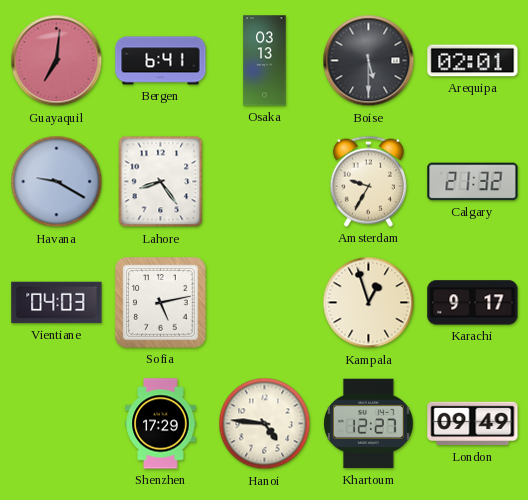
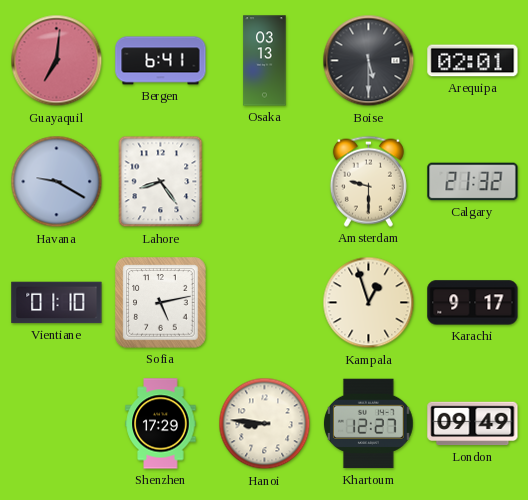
Amsterdam: 9:35 -> 9:30 (368, 181)
Vientiane: 04:03 -> 01:10 (57, 303)
Hanoi: 4:46 -> 8:46 (265, 424)
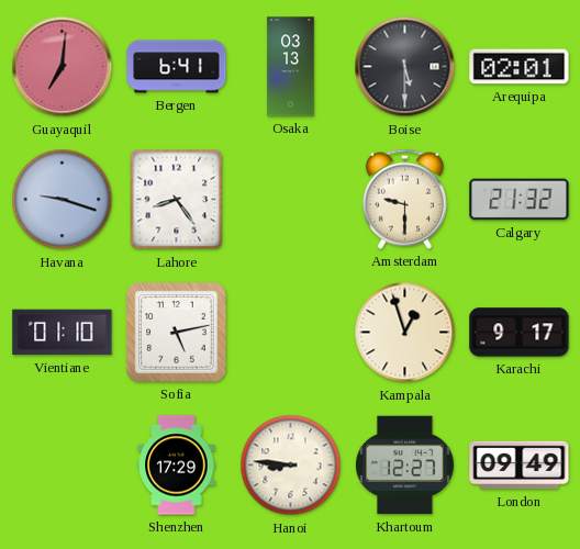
Havana: 9:20 -> 9:18 (63, 200)
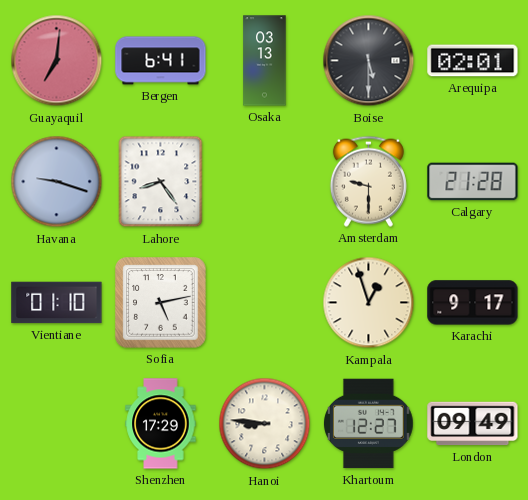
Calgary: 21:32 -> 21:28 (473, 182)
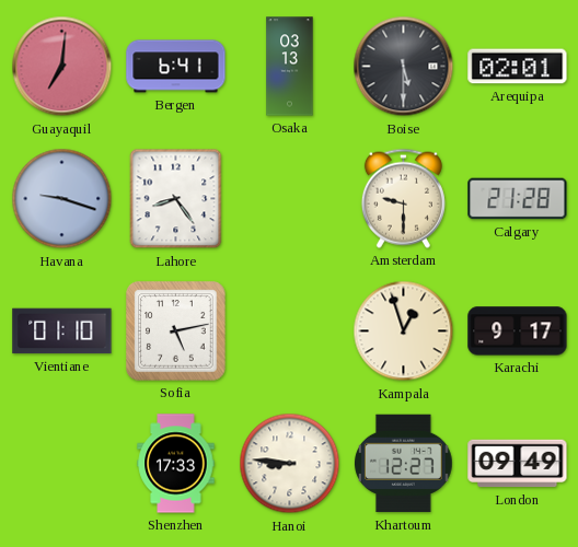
Shenzhen: 17:29 -> 17:33 (176, 464)
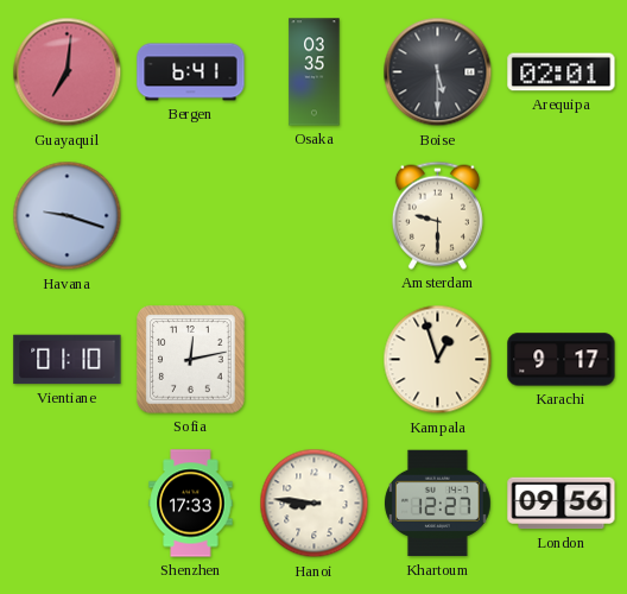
Osaka: 03:13 -> 03:35 (315, 72)
Lahore: 8:24 -> none (176, 199)
Calgary: 21:28 -> none (518, 199)
Sofia: 5:13 -> 12:13 (191, 360)
London: 09:49 -> 09:56 (562, 504)
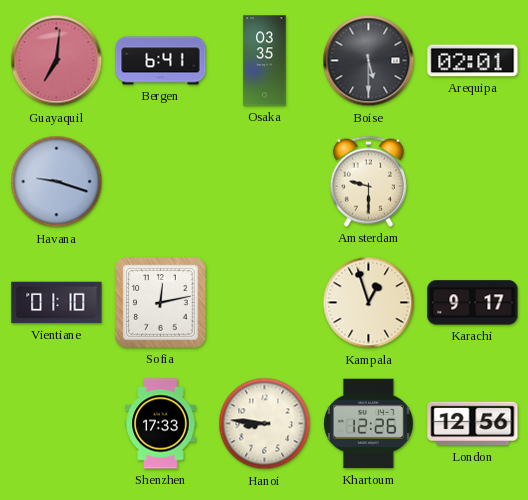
Khartoum: 12:27 -> 12:26 (368, 424)
London: 09:56 -> 12:56 (473, 424)
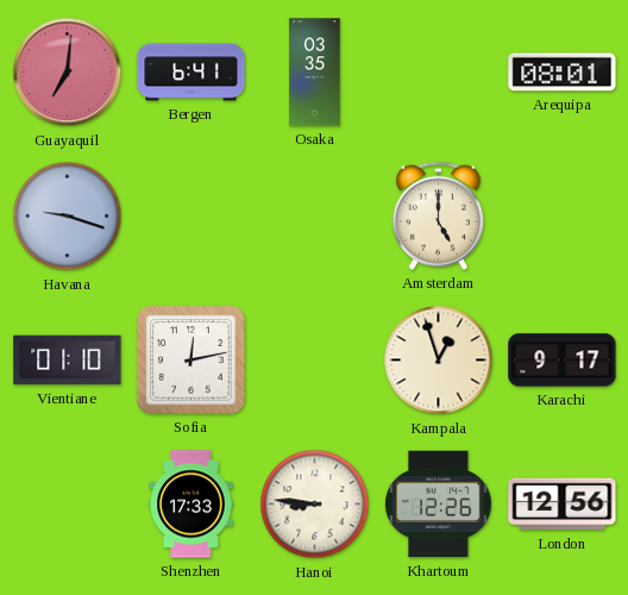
Boise: 5:30 -> none (369, 61)
Arequipa: 02:01 -> 08:01 (563, 73)
Amsterdam: 9:30 -> 5:00 (438, 215)
